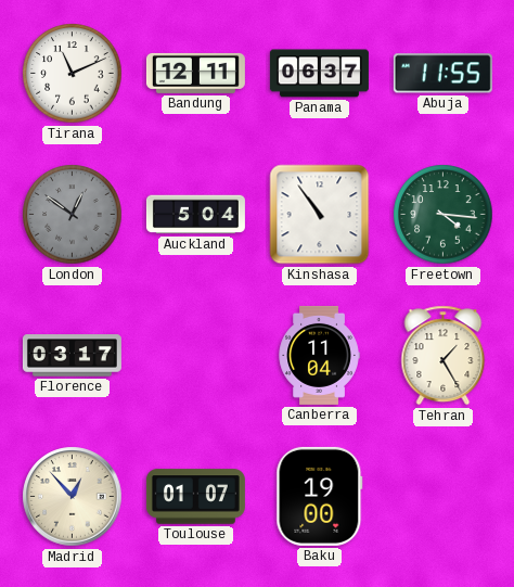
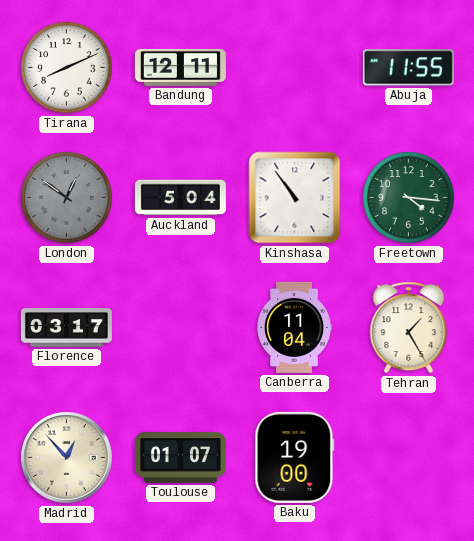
Tirana: 11:11 -> 8:11 (67, 68)
Panama: 06:37 -> none (319, 74)
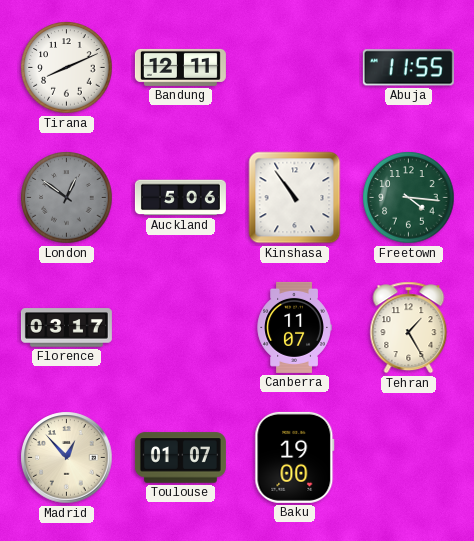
Auckland: 5:04 -> 5:06 (180, 198)
Canberra: 11:04 -> 11:07 (294, 327)
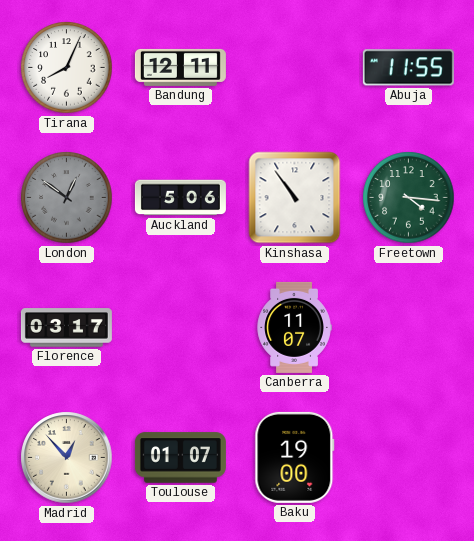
Tirana: 8:11 -> 8:04 (67, 68)
Tehran: 1:25 -> none (409, 328)
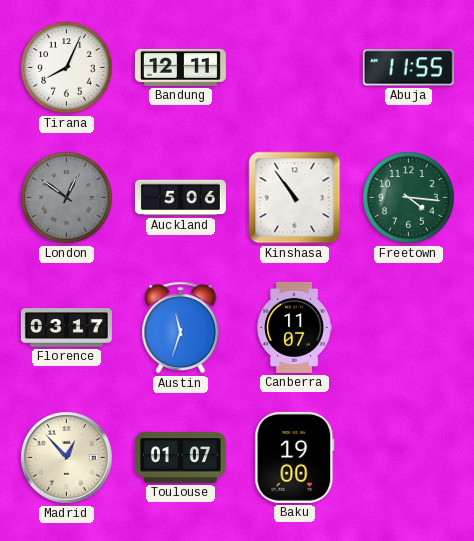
Austin: none -> 11:33 (181, 328)
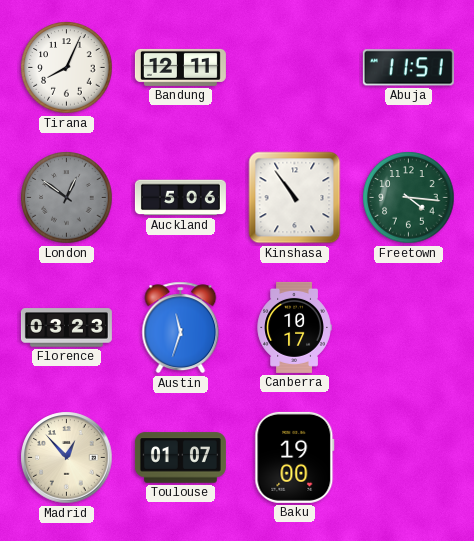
Abuja: 11:55 -> 11:51 (408, 68)
Florence: 03:17 -> 03:23 (66, 328)
Canberra: 11:07 -> 10:17 (294, 327)
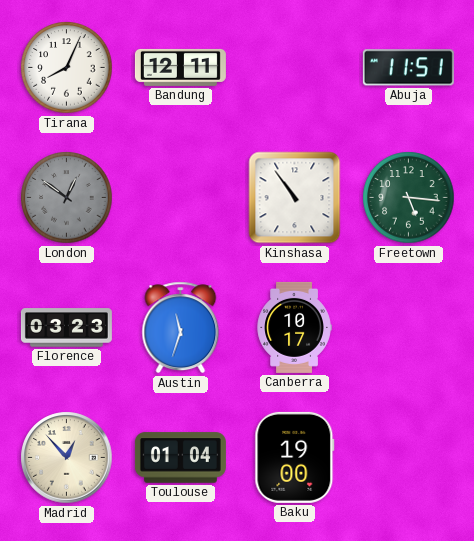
Auckland: 5:06 -> none (180, 198)
Freetown: 4:16 -> 5:16 (409, 198)
Toulouse: 01:07 -> 01:04 (180, 458)
